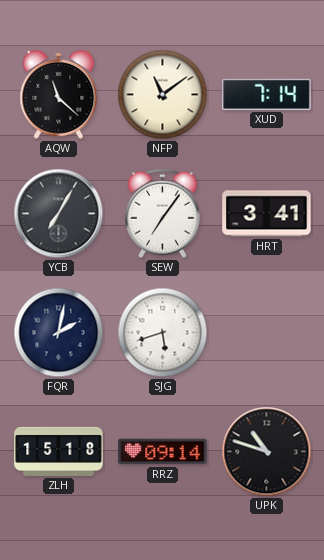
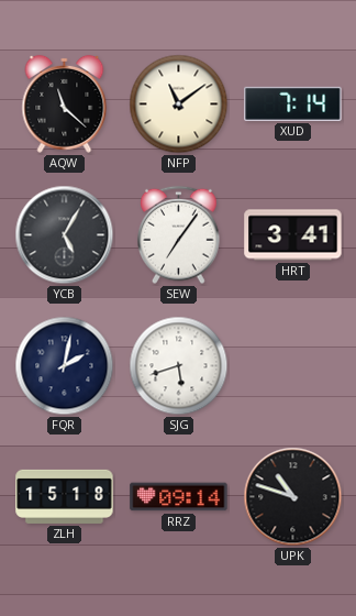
YCB: 7:05 -> 5:05 (65, 235)
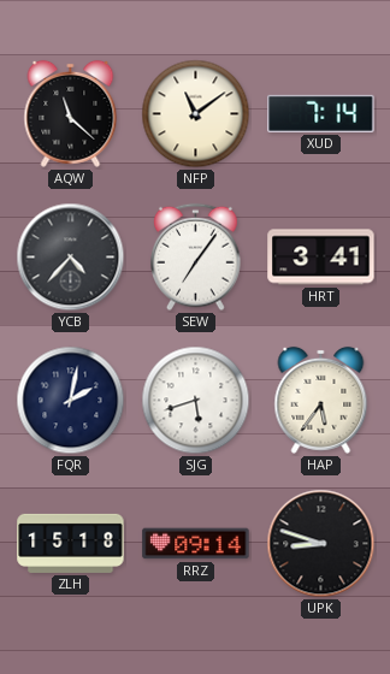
YCB: 5:05 -> 4:37 (71, 258)
HAP: none -> 5:36 (321, 400)
UPK: 10:48 -> 8:48 (321, 544)
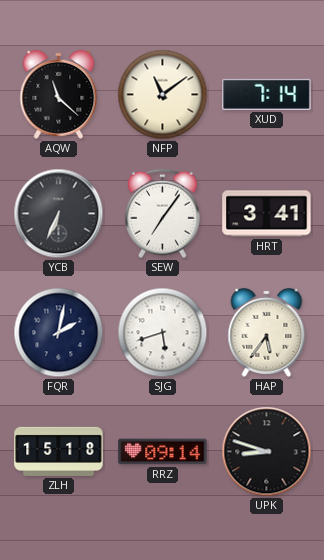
YCB: 4:37 -> 6:34 (59, 214)
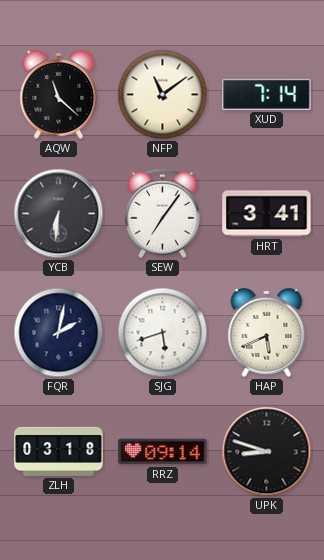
YCB: 6:34 -> 6:31 (59, 214)
HAP: 5:36 -> 5:41 (267, 332)
ZLH: 15:18 -> 03:18 (59, 451)
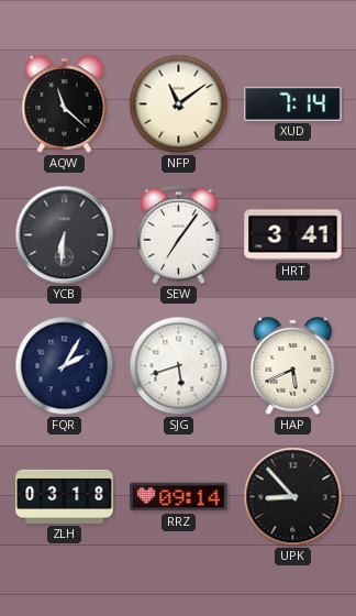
FQR: 2:02 -> 2:05 (65, 366)
UPK: 8:48 -> 8:53 (293, 497)
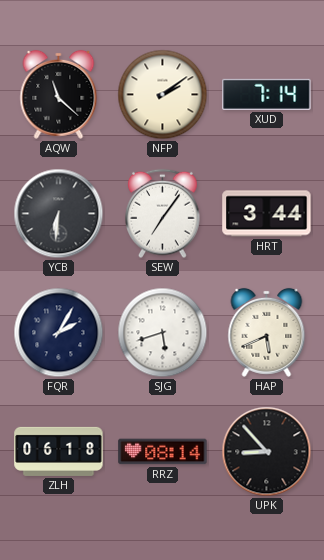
NFP: 11:09 -> 2:09 (163, 95)
HRT: 3:41 -> 3:44 (267, 214)
ZLH: 03:18 -> 06:18 (59, 451)
RRZ: 09:14 -> 08:14 (163, 452)
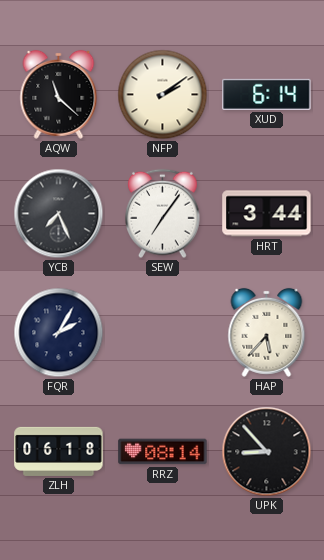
XUD: 7:14 -> 6:14 (267, 94)
YCB: 6:31 -> 7:26 (59, 214)
SJG: 5:42 -> none (163, 333)
HAP: 5:41 -> 5:37 (267, 332)
